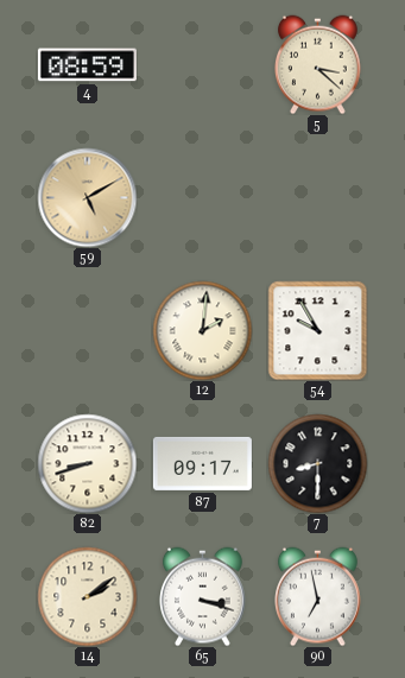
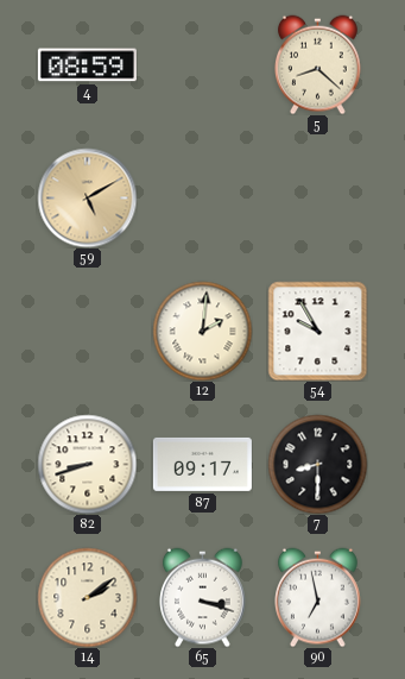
5: 3:22 -> 8:22 (318, 64)
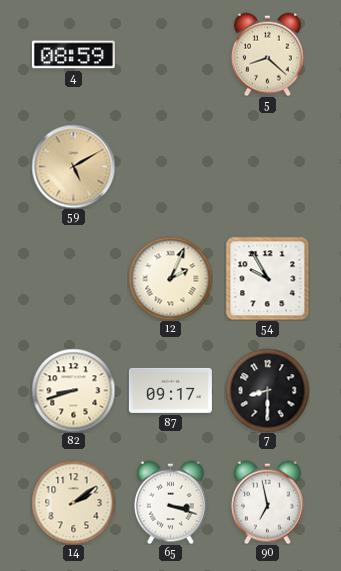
12: 2:01 -> 2:04 (170, 278)
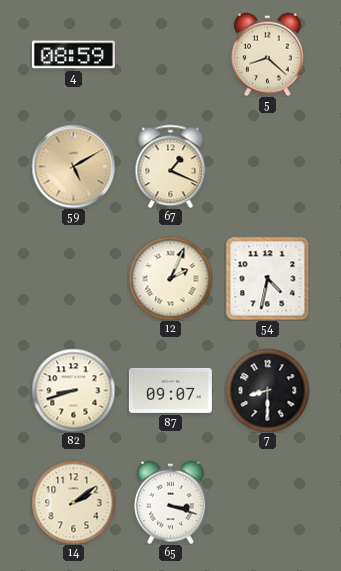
67: none -> 1:19 (171, 166)
54: 9:55 -> 4:32 (267, 278)
87: 09:17 -> 09:07 (170, 390)
90: 6:58 -> none (268, 502)
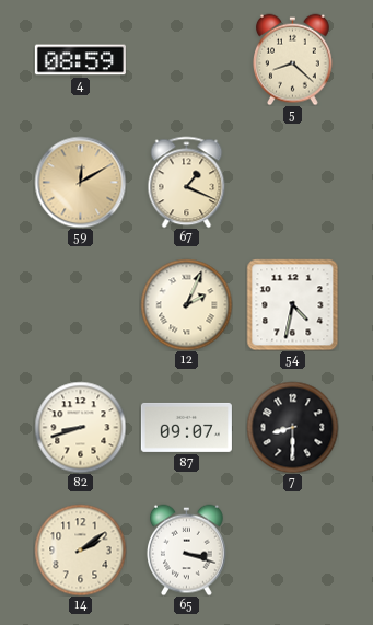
59: 5:10 -> 12:10 (80, 182)
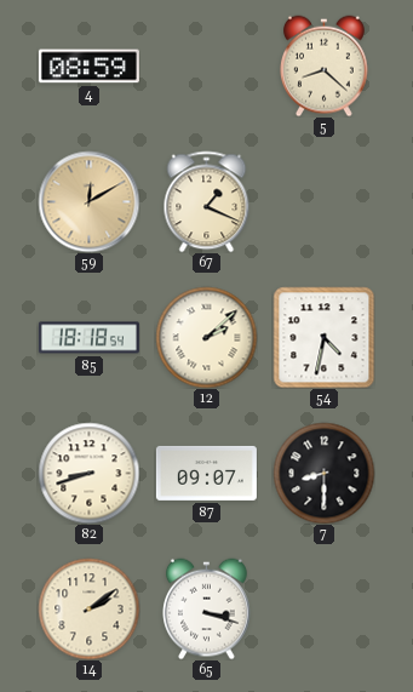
85: none -> 18:18 (88, 338)
12: 2:04 -> 2:08 (206, 337)
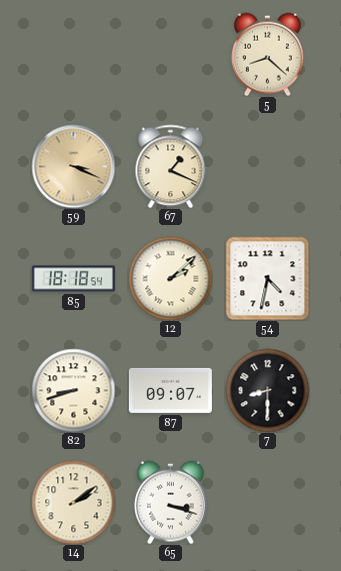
4: 08:59 -> none (88, 67)
59: 12:10 -> 3:19 (73, 166)
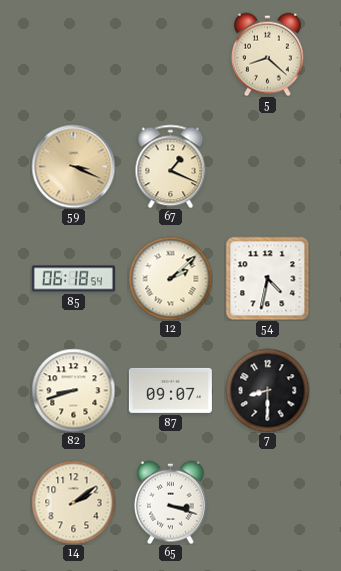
85: 18:18 -> 06:18 (73, 279)
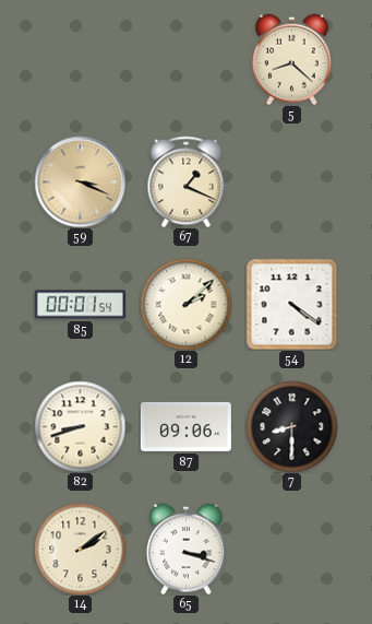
85: 06:18 -> 00:01 (80, 305)
54: 4:32 -> 4:21 (291, 304)
87: 09:07 -> 09:06 (185, 426)
